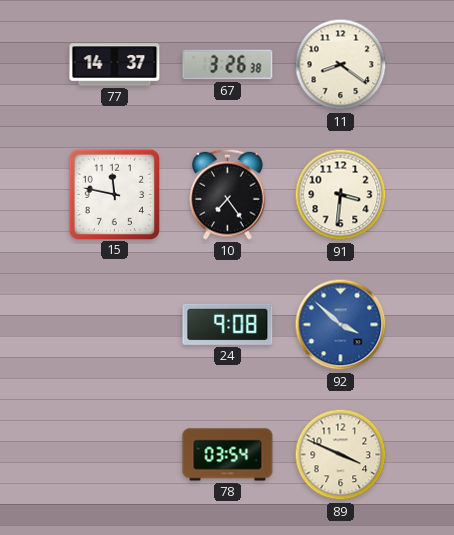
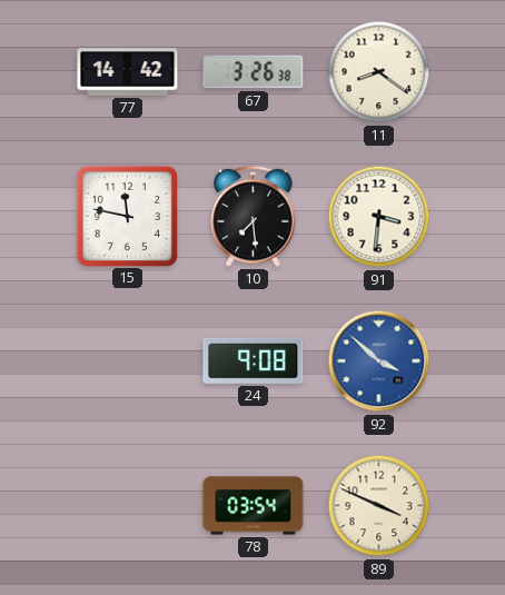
77: 14:37 -> 14:42 (128, 72)
10: 7:24 -> 7:29 (254, 216)
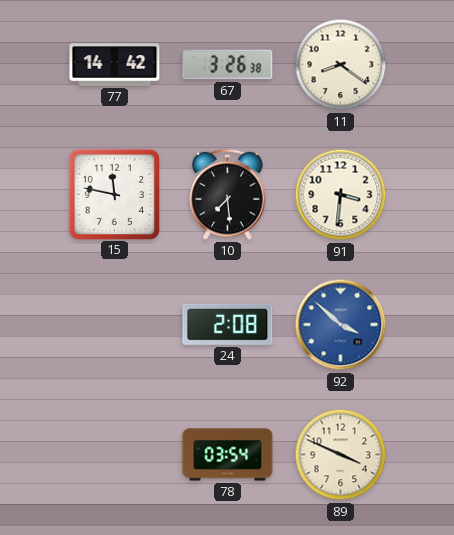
24: 9:08 -> 2:08 (228, 324)
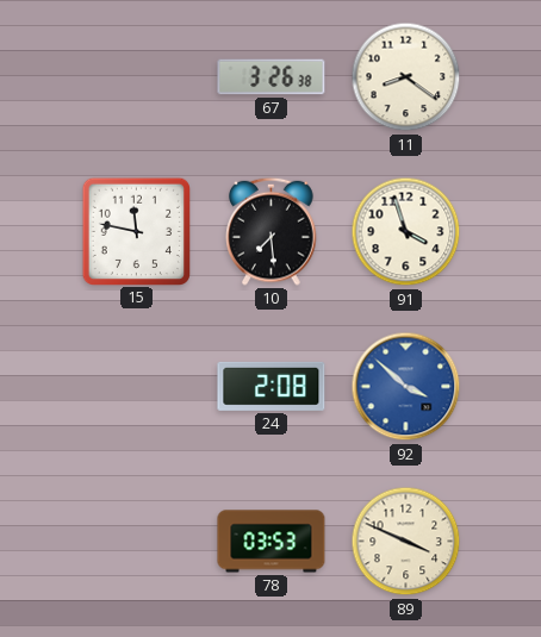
77: 14:42 -> none (115, 65)
91: 3:31 -> 3:57 (406, 232)
78: 03:54 -> 03:53 (272, 542)
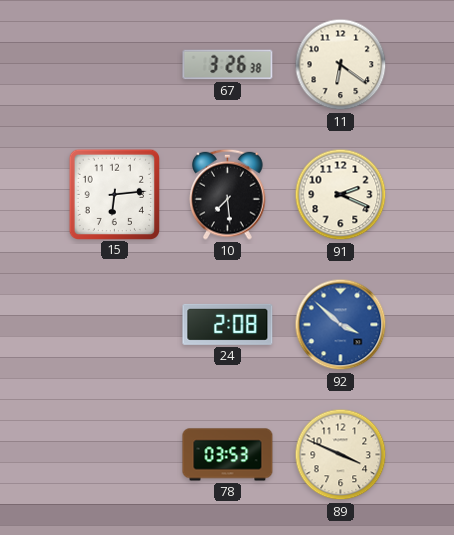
11: 8:21 -> 6:21 (341, 65)
15: 11:47 -> 6:14 (114, 194)
91: 3:57 -> 2:19 (341, 195)
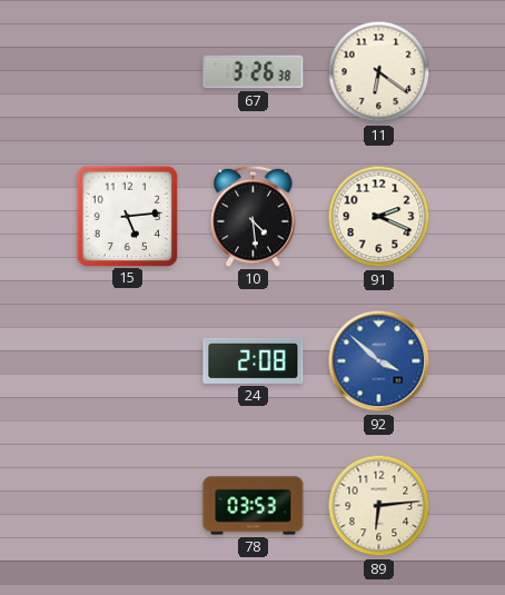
15: 6:14 -> 5:14 (127, 216)
10: 7:29 -> 4:29 (254, 216)
89: 3:49 -> 6:14 (379, 506)
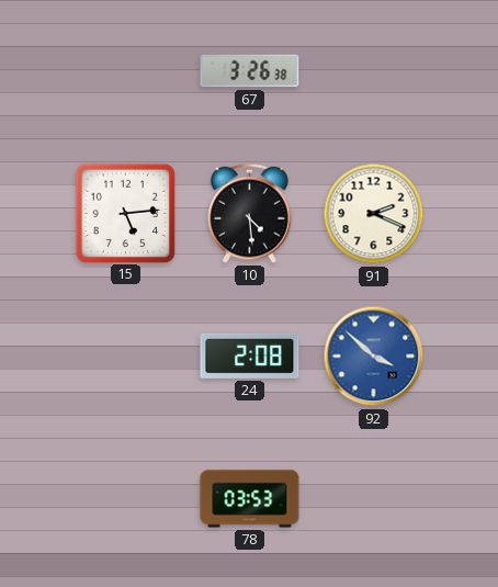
11: 6:21 -> none (379, 72)
89: 6:14 -> none (379, 506)
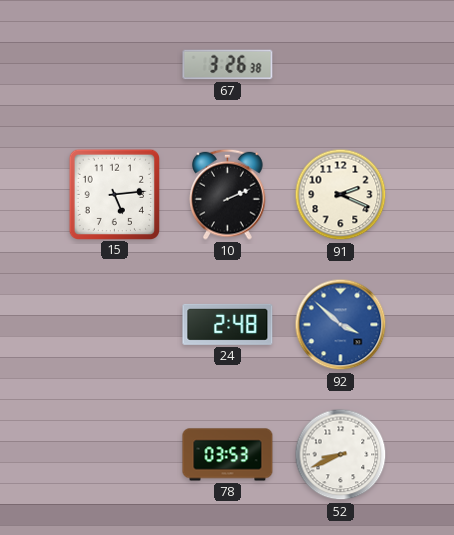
10: 4:29 -> 2:11 (228, 194)
24: 2:08 -> 2:48 (228, 324)
52: none -> 8:41 (341, 455)
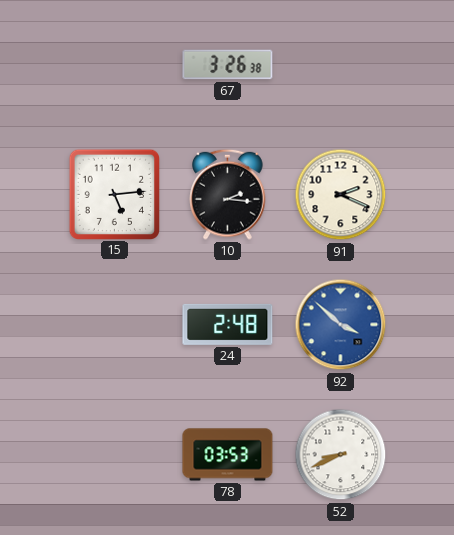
10: 2:11 -> 2:16 (228, 194)
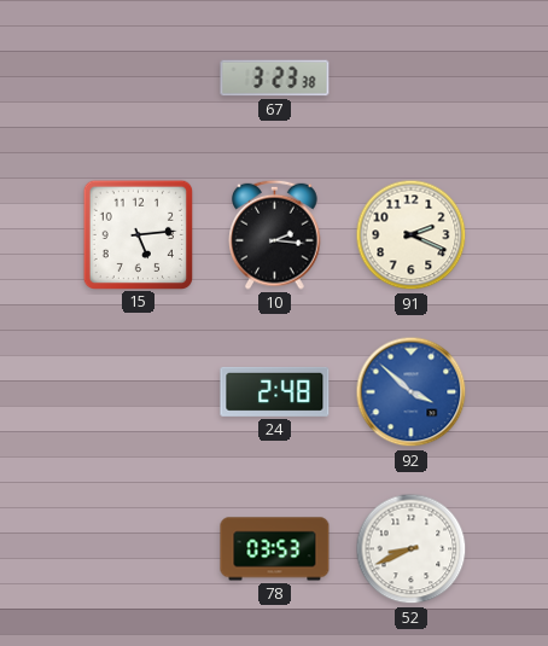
67: 3:26 -> 3:23 (275, 78)
